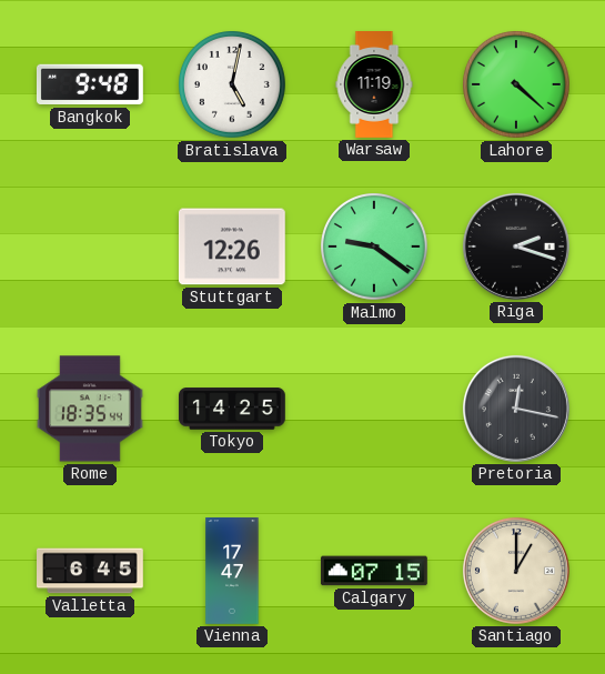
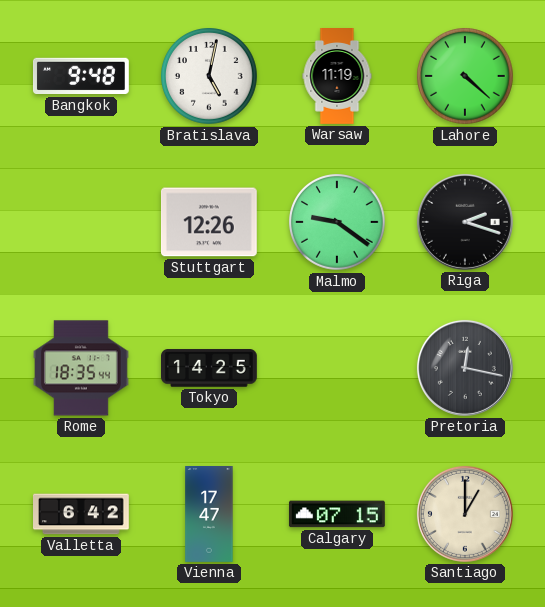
Valletta: 6:45 -> 6:42 (82, 514)
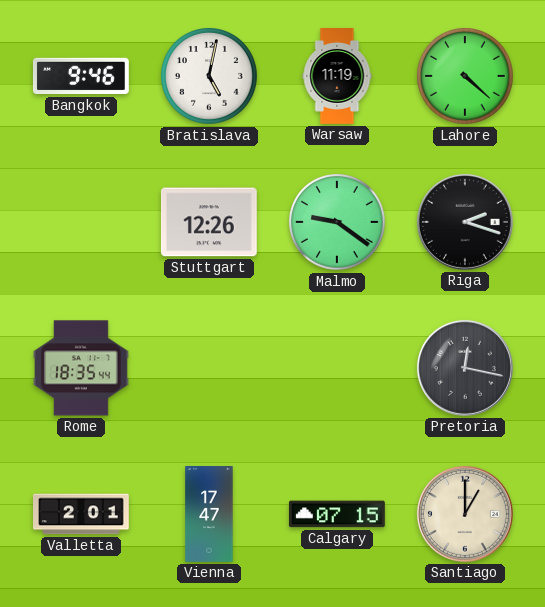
Bangkok: 9:48 -> 9:46 (81, 76)
Tokyo: 14:25 -> none (210, 368)
Valletta: 6:42 -> 2:01 (82, 514)
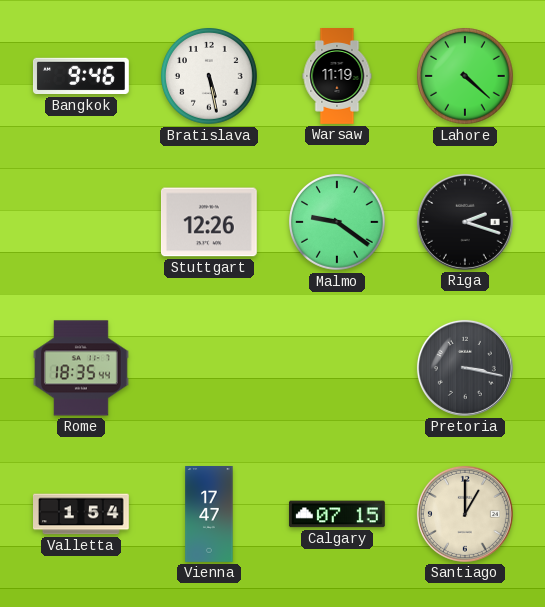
Bratislava: 5:02 -> 5:28 (210, 77)
Pretoria: 12:17 -> 3:17 (465, 368)
Valletta: 2:01 -> 1:54 (82, 514)
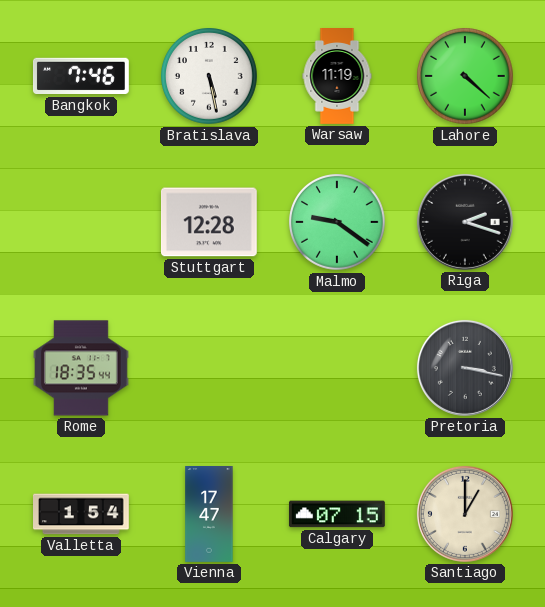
Bangkok: 9:46 -> 7:46 (81, 76)
Stuttgart: 12:26 -> 12:28 (209, 222)
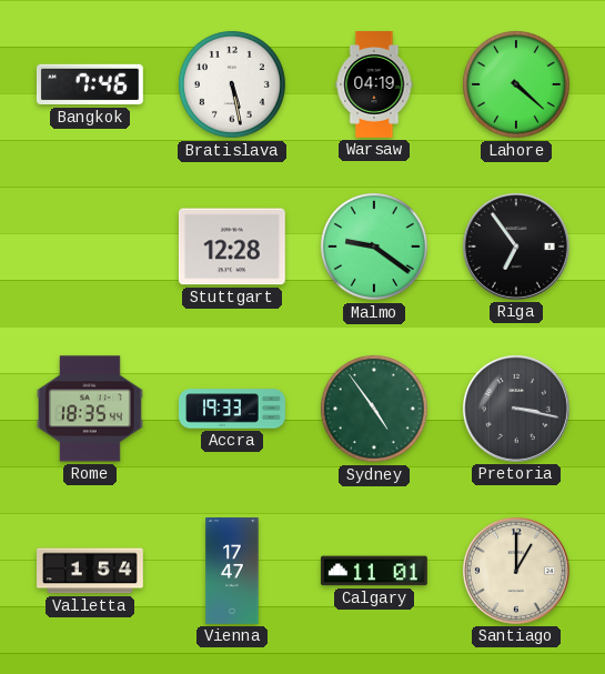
Warsaw: 11:19 -> 04:19 (374, 85)
Riga: 2:18 -> 6:54 (516, 247)
Accra: none -> 19:33 (232, 409)
Sydney: none -> 4:54 (375, 410)
Calgary: 07:15 -> 11:01 (374, 571)
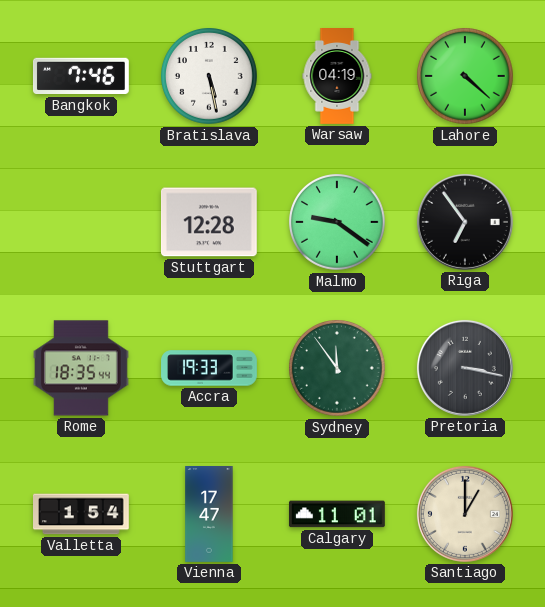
Sydney: 4:54 -> 11:54 (338, 369)
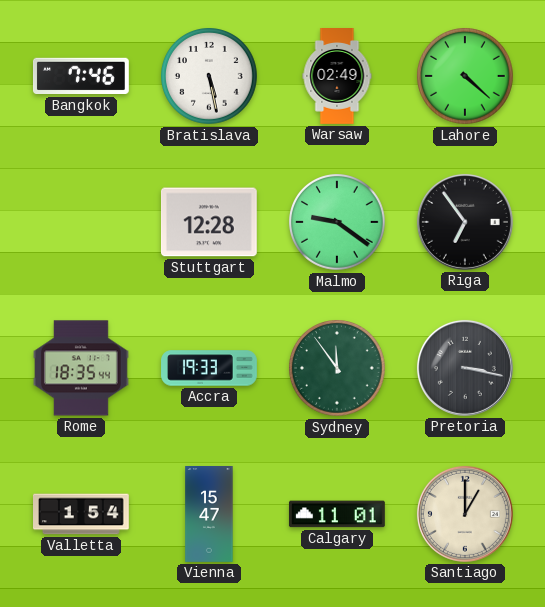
Warsaw: 04:19 -> 02:49 (337, 77)
Vienna: 17:47 -> 15:47 (209, 515)
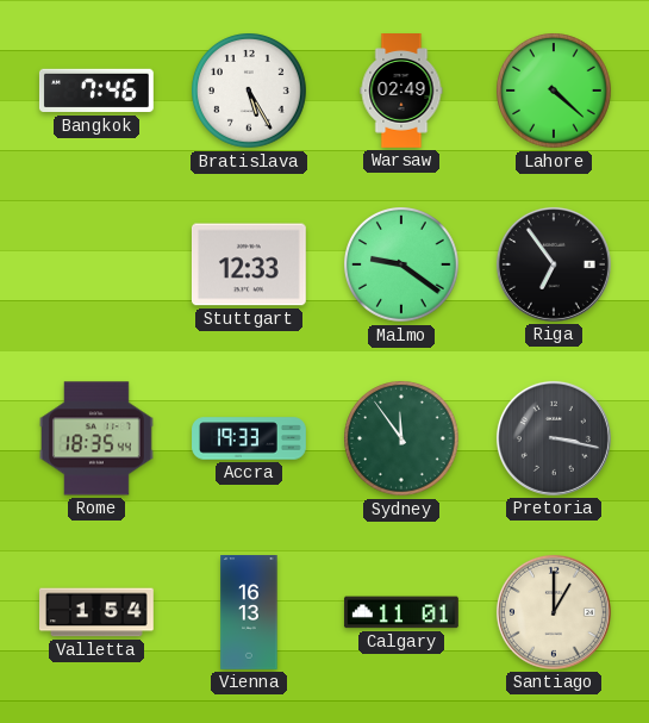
Bratislava: 5:28 -> 5:25 (250, 92)
Stuttgart: 12:28 -> 12:33 (249, 264)
Vienna: 15:47 -> 16:13 (249, 613)
